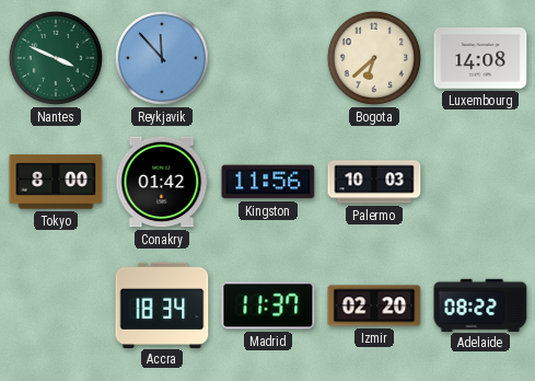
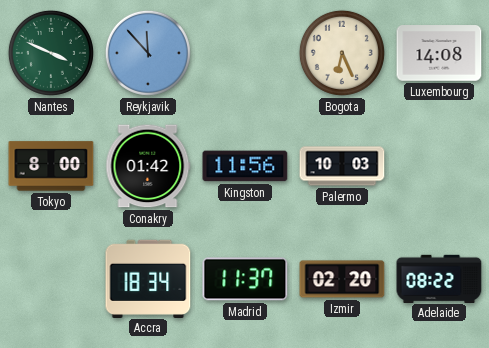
Bogota: 6:38 -> 6:26 (342, 53)
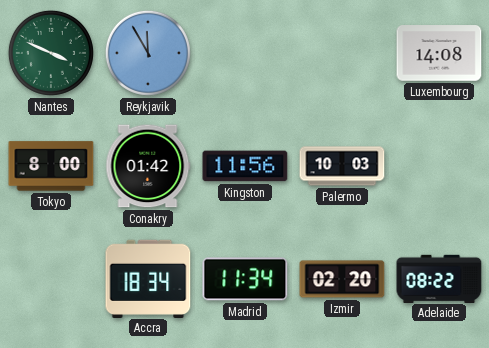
Reykjavik: 11:53 -> 11:55 (148, 53)
Bogota: 6:26 -> none (342, 53)
Madrid: 11:37 -> 11:34 (245, 279)
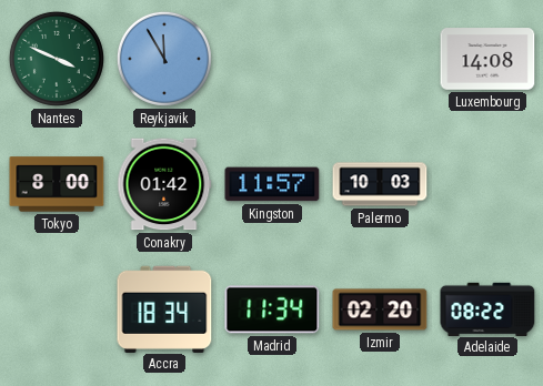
Kingston: 11:56 -> 11:57 (272, 184)
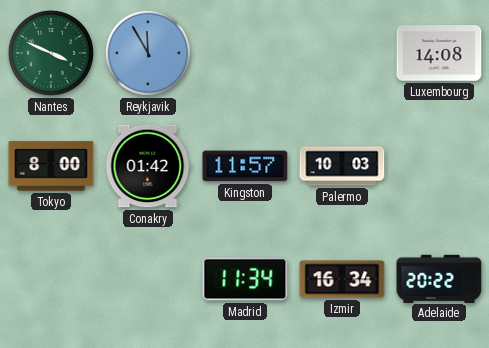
Accra: 18:34 -> none (164, 308)
Izmir: 02:20 -> 16:34 (342, 279)
Adelaide: 08:22 -> 20:22 (439, 278)
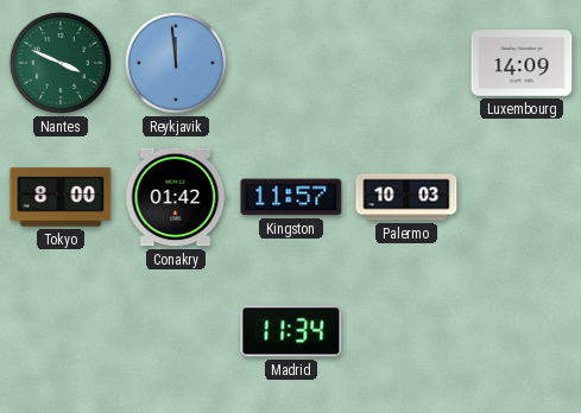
Reykjavik: 11:55 -> 11:59 (176, 63)
Luxembourg: 14:08 -> 14:09 (522, 63)
Izmir: 16:34 -> none (342, 279)
Adelaide: 20:22 -> none (439, 278)
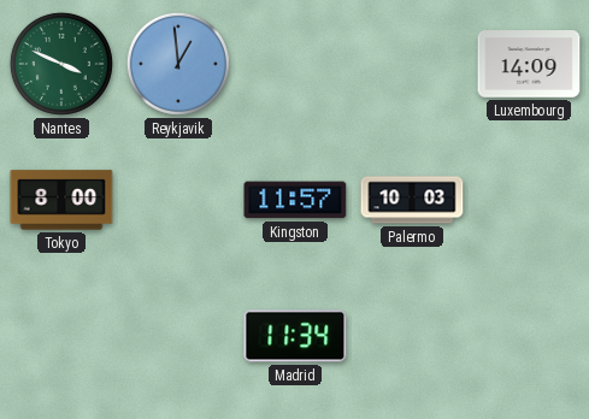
Reykjavik: 11:59 -> 12:59 (178, 64)
Conakry: 01:42 -> none (176, 197)
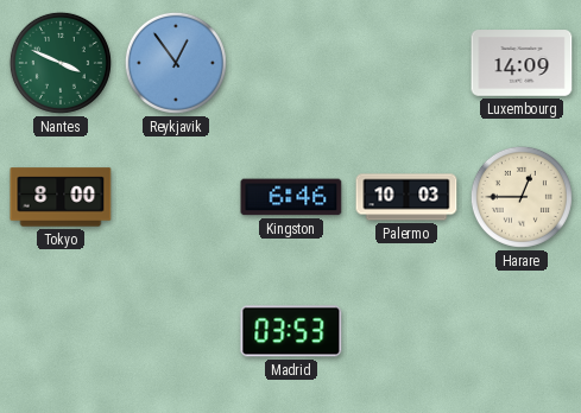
Reykjavik: 12:59 -> 12:54 (176, 63)
Kingston: 11:57 -> 6:46 (291, 197)
Harare: none -> 12:45 (522, 197)
Madrid: 11:34 -> 03:53 (291, 331)
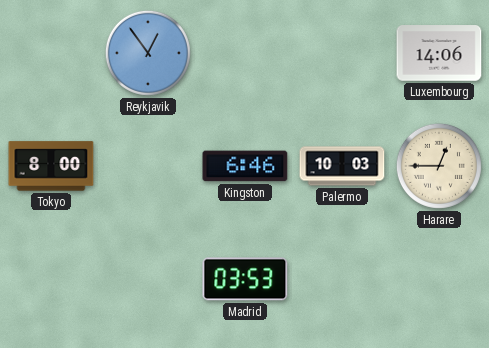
Nantes: 3:49 -> none (61, 63)
Luxembourg: 14:09 -> 14:06 (439, 53)
